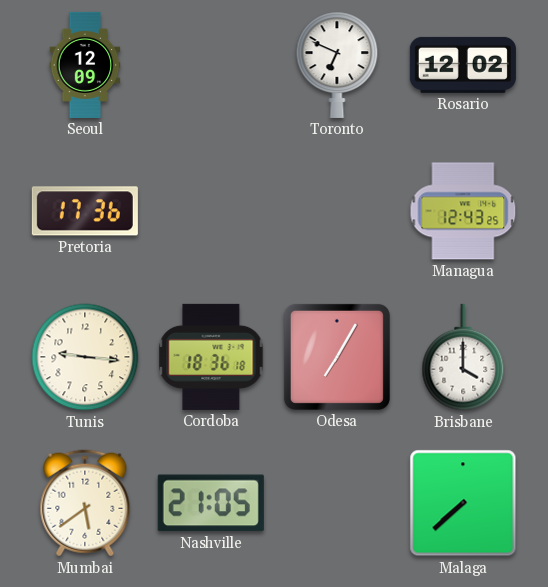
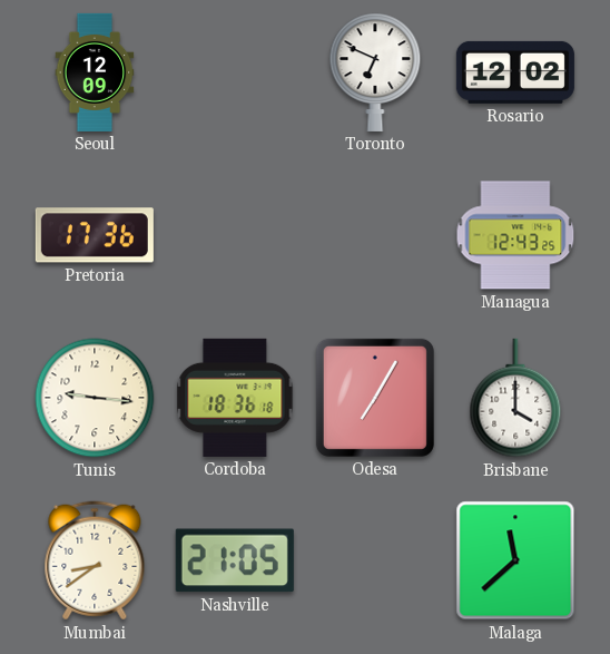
Mumbai: 5:39 -> 8:39 (95, 560)
Malaga: 7:38 -> 11:38 (515, 560)
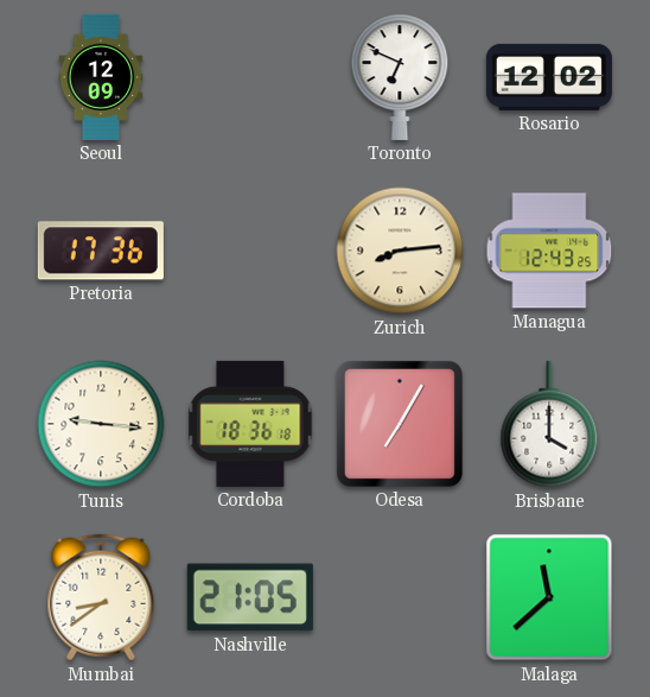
Zurich: none -> 8:14 (400, 251)
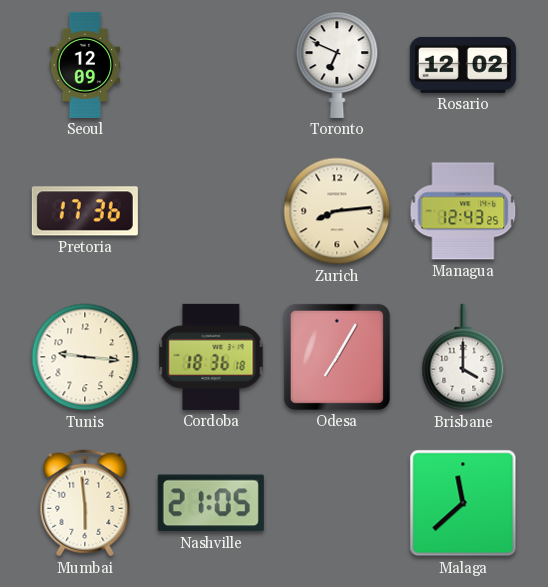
Mumbai: 8:39 -> 5:59 (85, 503)
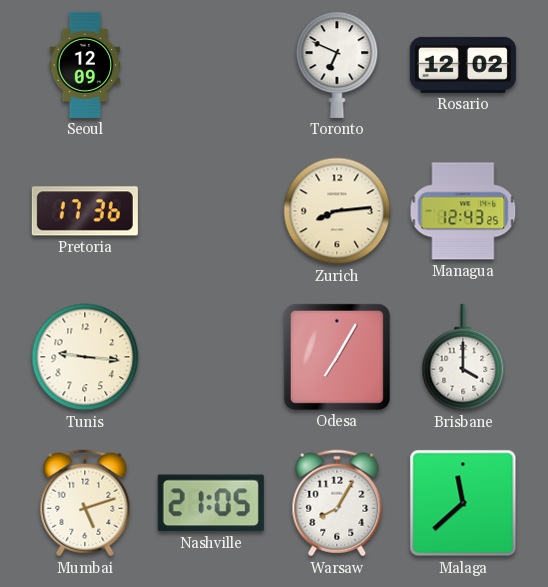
Cordoba: 18:36 -> none (211, 357)
Mumbai: 5:59 -> 5:12 (85, 503)
Warsaw: none -> 8:05 (337, 503)
